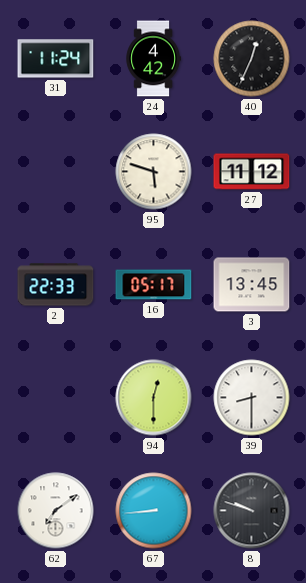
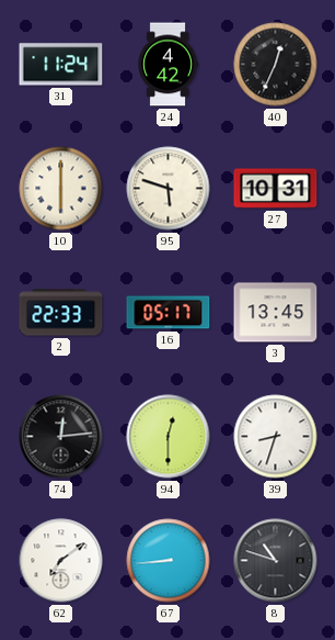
10: none -> 6:00 (61, 189)
27: 11:12 -> 10:31 (276, 189)
74: none -> 12:14 (61, 437)
39: 8:30 -> 8:33 (276, 437)
8: 9:48 -> 10:48 (276, 561)
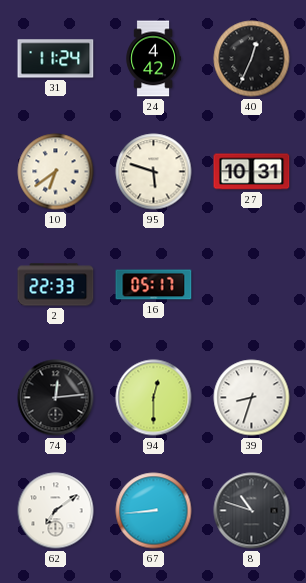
10: 6:00 -> 6:39 (56, 172)
3: 13:45 -> none (276, 313)
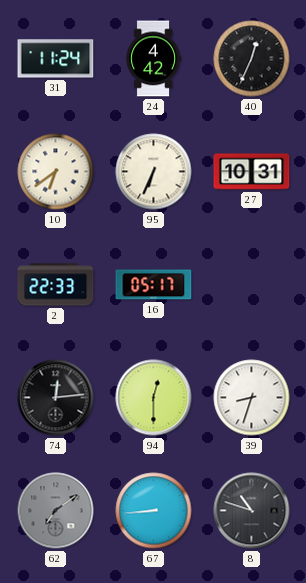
95: 5:48 -> 6:34 (154, 172)
62 dial: white -> grey (56, 511)
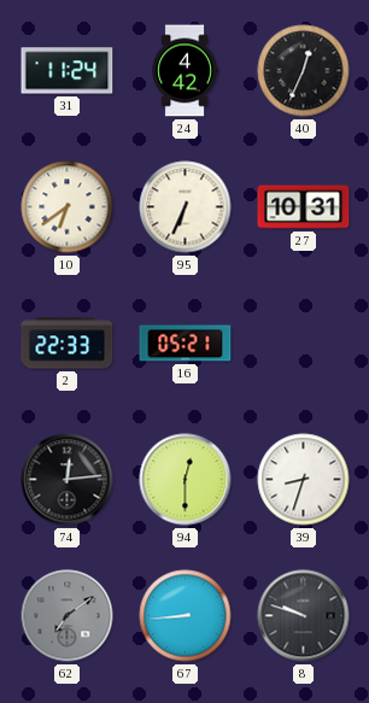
16: 05:17 -> 05:21 (186, 344)
8: 10:48 -> 9:48 (304, 616)
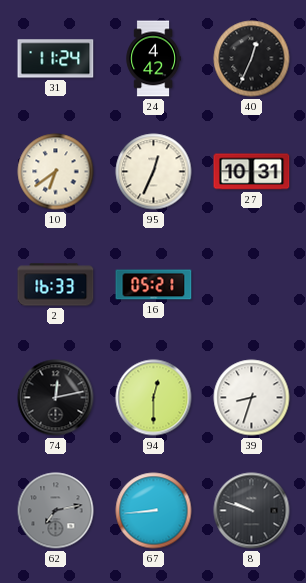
95: 6:34 -> 12:34 (154, 172)
2: 22:33 -> 16:33 (56, 285)
74: 12:14 -> 12:13 (56, 398)
62: 7:09 -> 7:13 (56, 511)
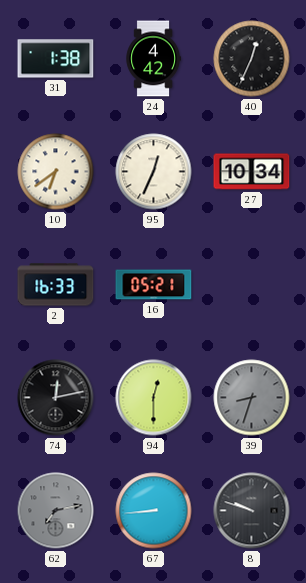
31: 11:24 -> 1:38 (56, 59)
27: 10:31 -> 10:34 (252, 172)
39 dial: white -> grey (252, 398)
